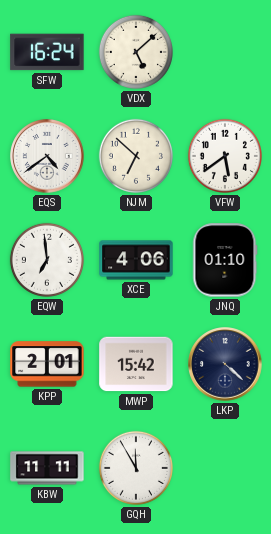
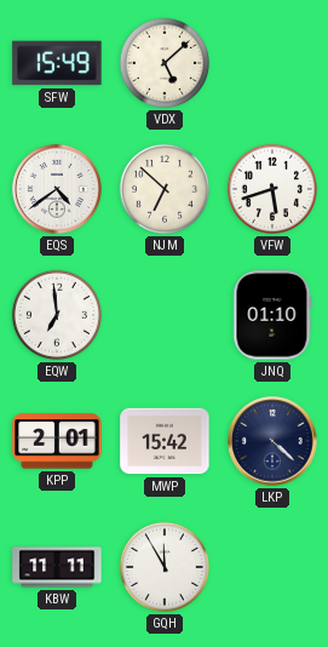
SFW: 16:24 -> 15:49 (57, 63)
VFW: 5:39 -> 5:42 (272, 189)
XCE: 4:06 -> none (136, 260)
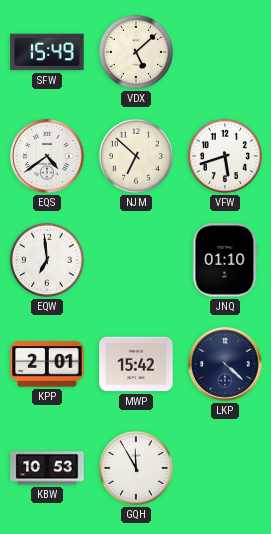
KBW: 11:11 -> 10:53 (47, 468)
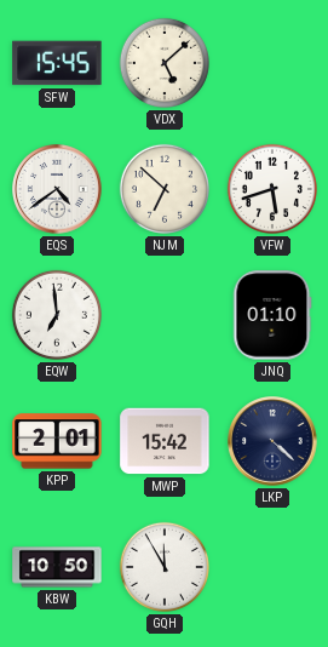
SFW: 15:49 -> 15:45 (57, 63)
KBW: 10:53 -> 10:50 (57, 567)
